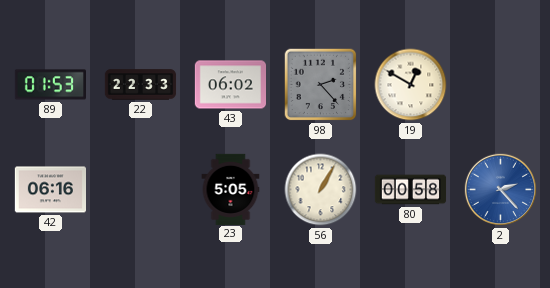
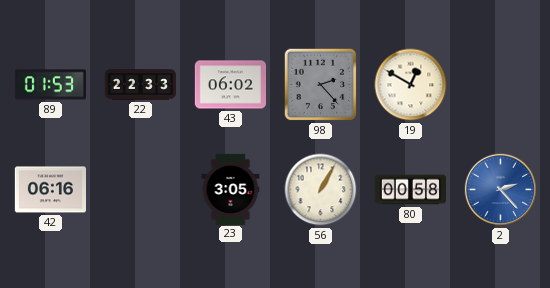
23: 5:05 -> 3:05 (231, 189)
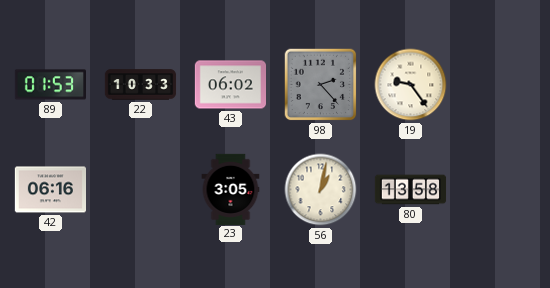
22: 22:33 -> 10:33 (141, 85)
19: 12:50 -> 9:24 (411, 85)
56: 1:05 -> 1:02 (321, 190)
80: 00:58 -> 13:58 (411, 190)
2: 2:23 -> none (501, 190)
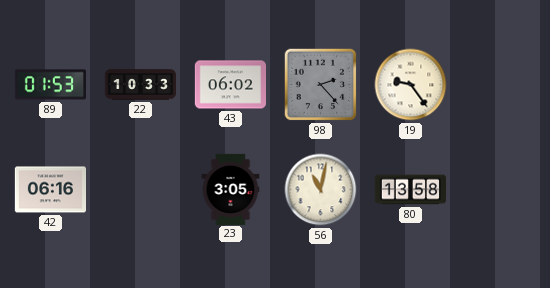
56: 1:02 -> 11:02 (321, 190)
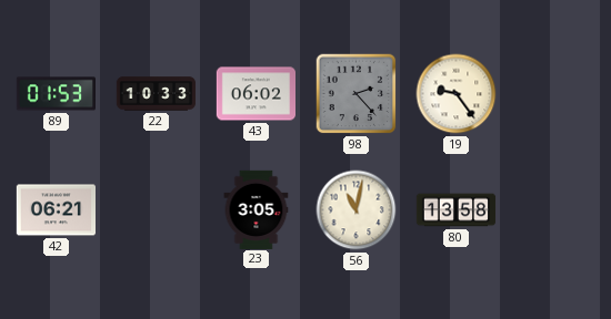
42: 06:16 -> 06:21 (56, 210)
